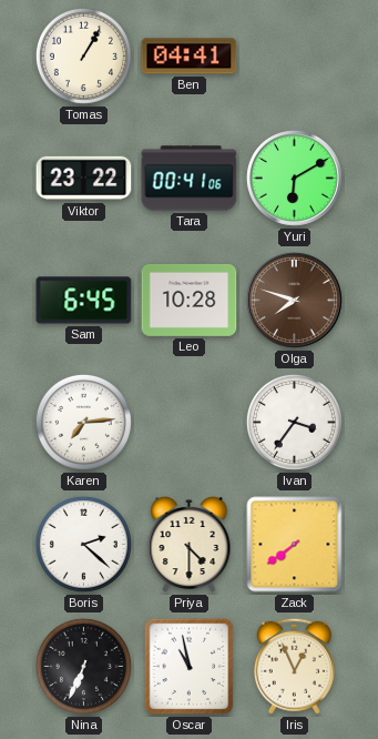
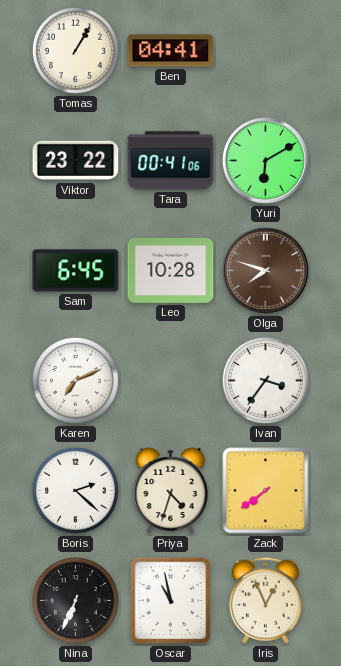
Karen: 7:14 -> 7:11 (75, 380)
Priya: 4:30 -> 4:33 (171, 491)
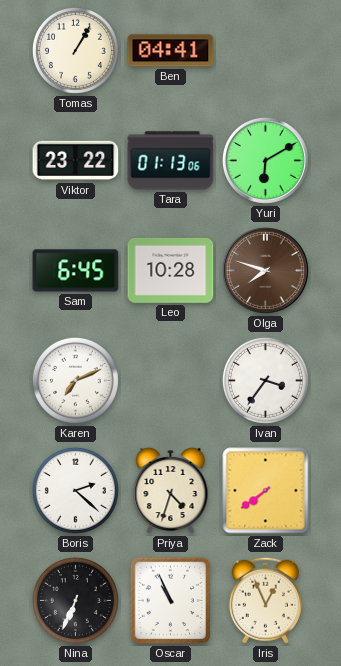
Tara: 00:41 -> 01:13 (171, 161)
Oscar: 10:58 -> 10:56 (171, 601)
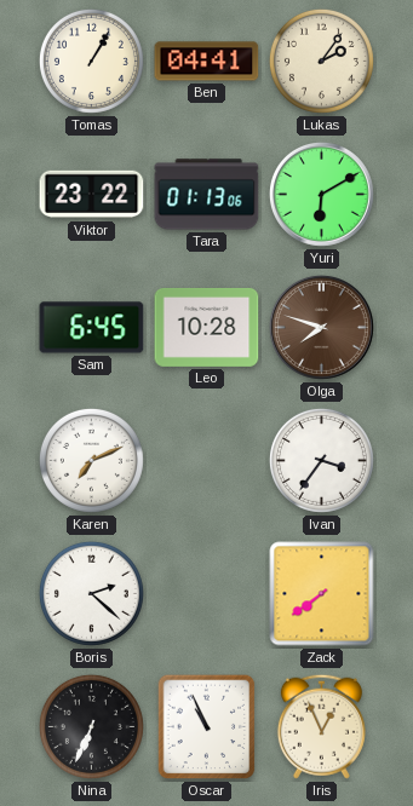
Lukas: none -> 2:06 (321, 61)
Priya: 4:33 -> none (171, 491)
